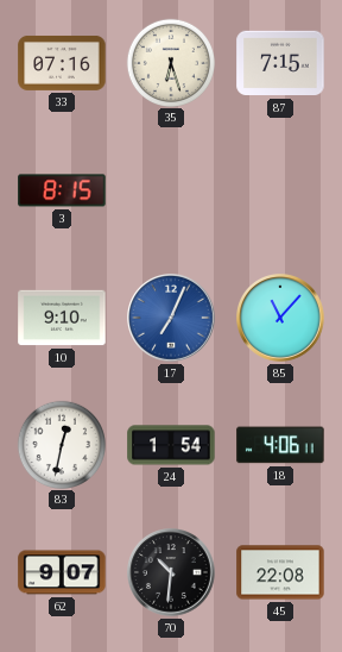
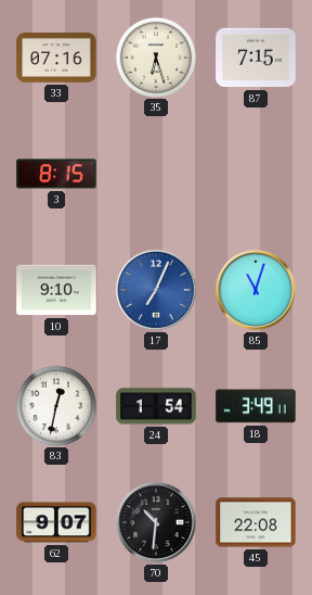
85: 11:07 -> 11:03 (257, 291)
18: 4:06 -> 3:49 (256, 406)
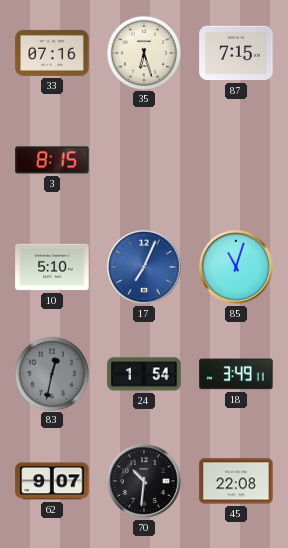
10: 9:10 -> 5:10 (52, 267)
83 dial: white -> grey (51, 373)
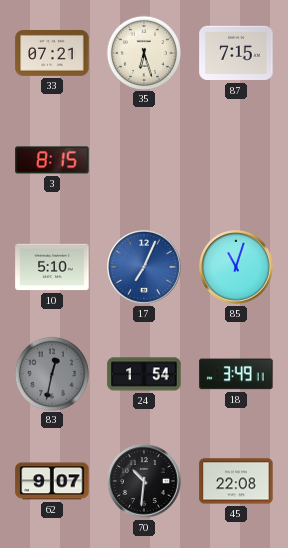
33: 07:16 -> 07:21 (52, 53)
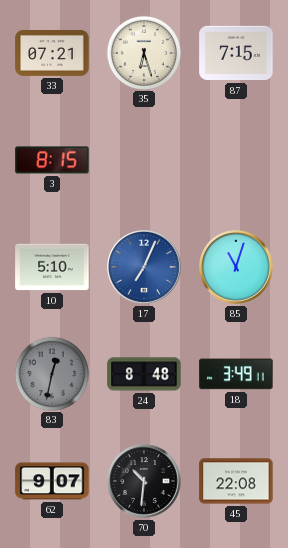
24: 1:54 -> 8:48 (144, 374)
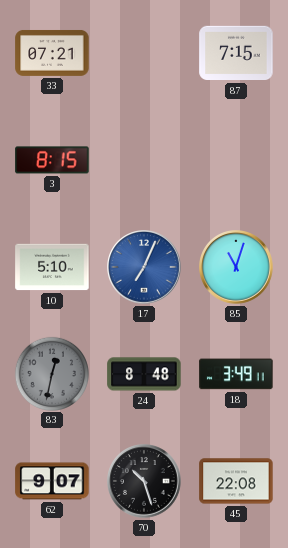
35: 6:27 -> none (143, 52)
70: 10:31 -> 10:27 (145, 482)
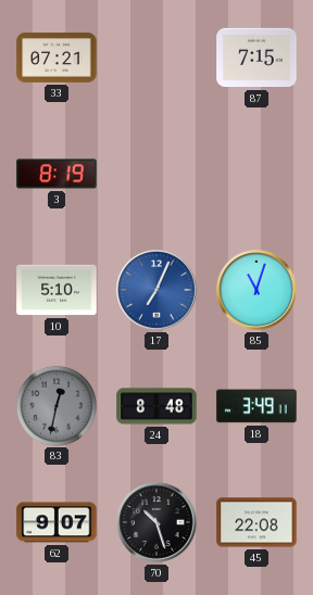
3: 8:15 -> 8:19 (57, 174)
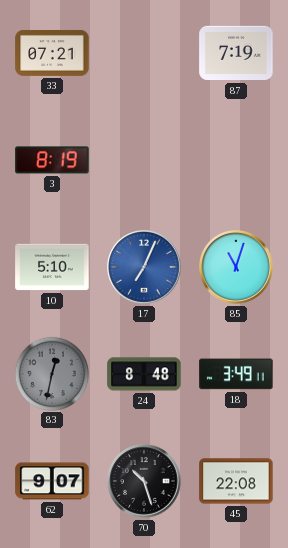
87: 7:15 -> 7:19 (236, 53)
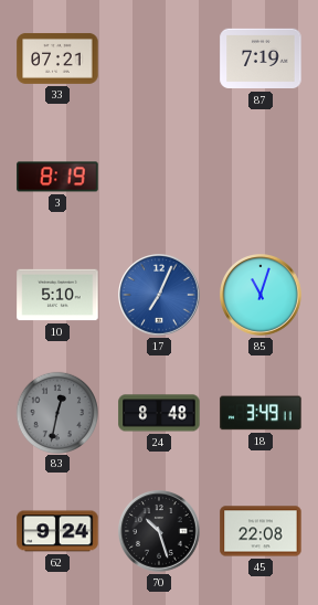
62: 9:07 -> 9:24 (57, 531)
